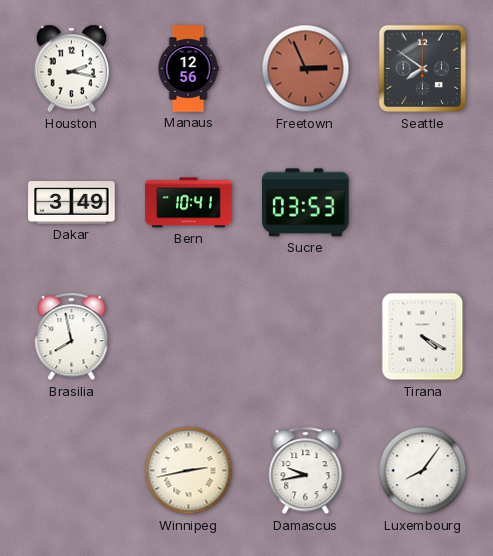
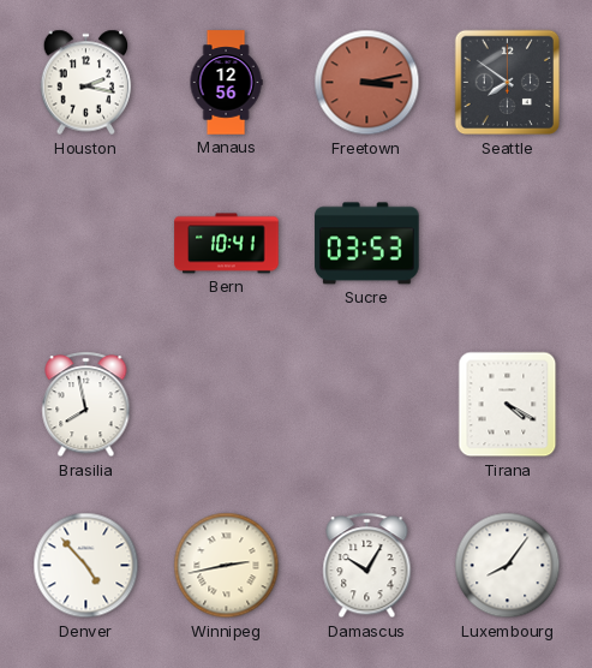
Freetown: 2:56 -> 3:13 (367, 83)
Dakar: 3:49 -> none (72, 203)
Denver: none -> 4:53 (86, 566)
Damascus: 9:43 -> 10:05 (367, 566)
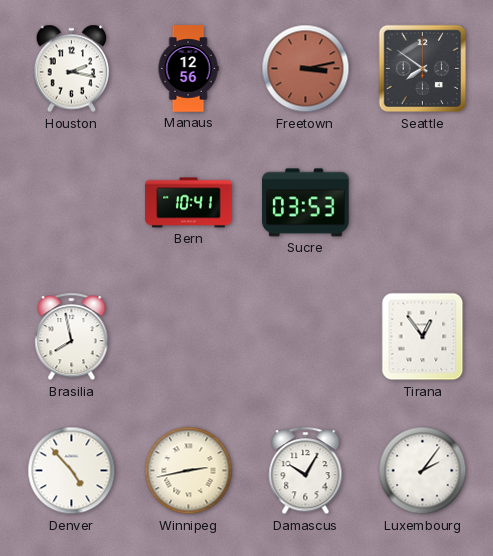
Tirana: 4:20 -> 12:54 (423, 337)
Luxembourg: 8:06 -> 2:06 (423, 471)
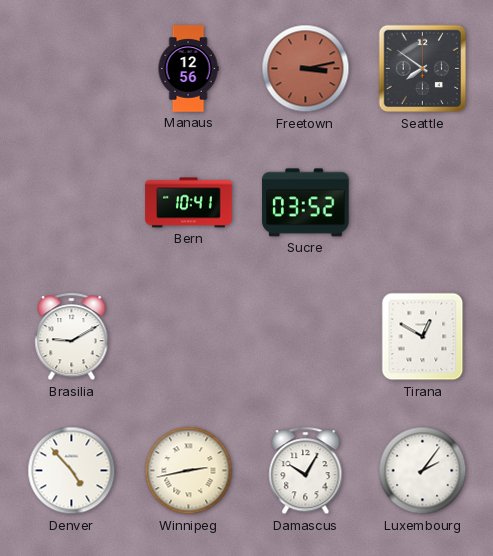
Houston: 2:17 -> none (72, 69)
Sucre: 03:53 -> 03:52 (306, 203)
Brasilia: 7:58 -> 9:10 (72, 337)
Tirana: 12:54 -> 12:50 (423, 337)
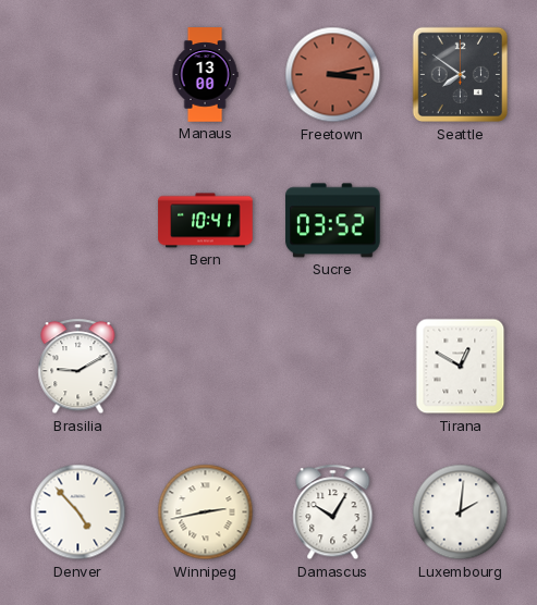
Manaus: 12:56 -> 13:00 (205, 75)
Luxembourg: 2:06 -> 2:01 (461, 513)
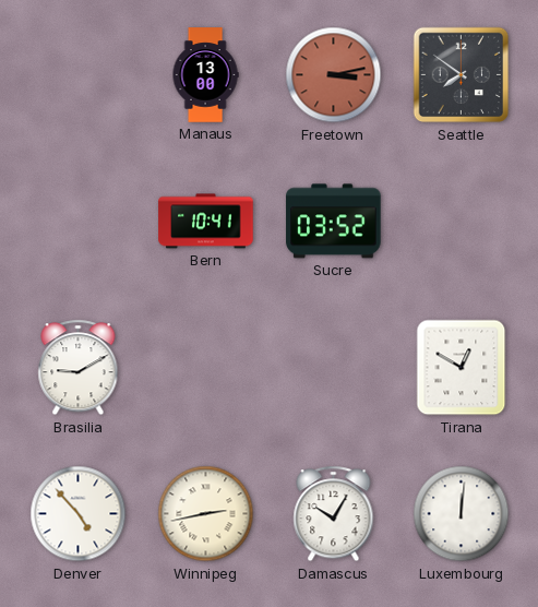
Luxembourg: 2:01 -> 12:01 (462, 514)
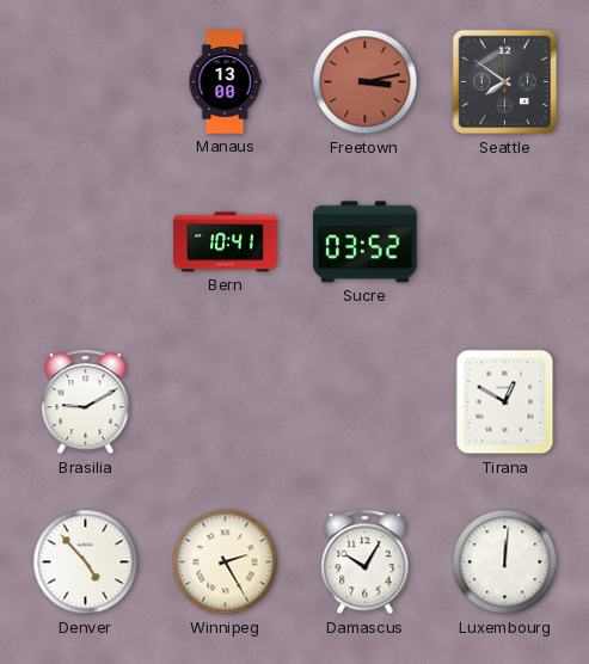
Winnipeg: 2:43 -> 2:25 (226, 562)
